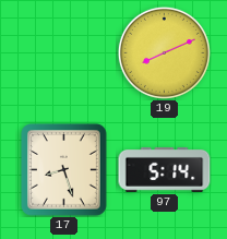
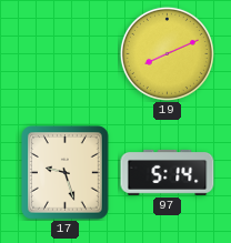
17: 8:27 -> 9:27 (66, 173)
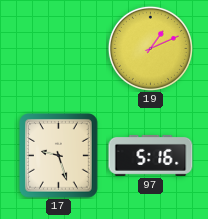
19: 8:11 -> 1:11 (150, 48)
97: 5:14 -> 5:16 (151, 155)
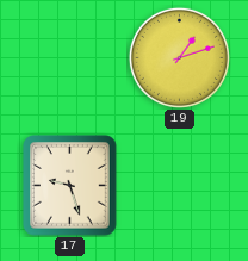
19: 1:11 -> 1:12 (179, 57)
97: 5:16 -> none (151, 155)
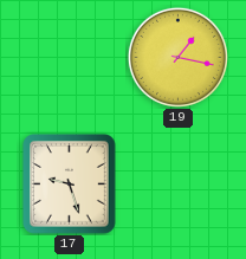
19: 1:12 -> 1:17 (177, 57)
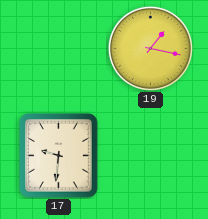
17: 9:27 -> 9:31 (59, 156)
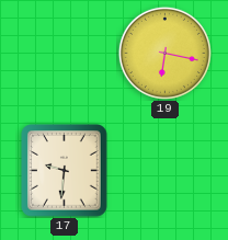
19: 1:17 -> 6:17 (164, 53)
